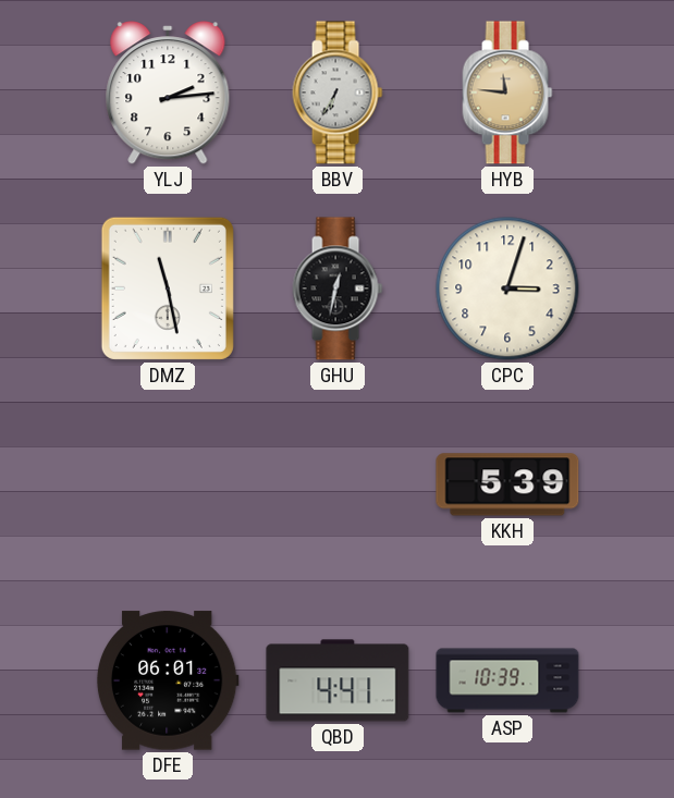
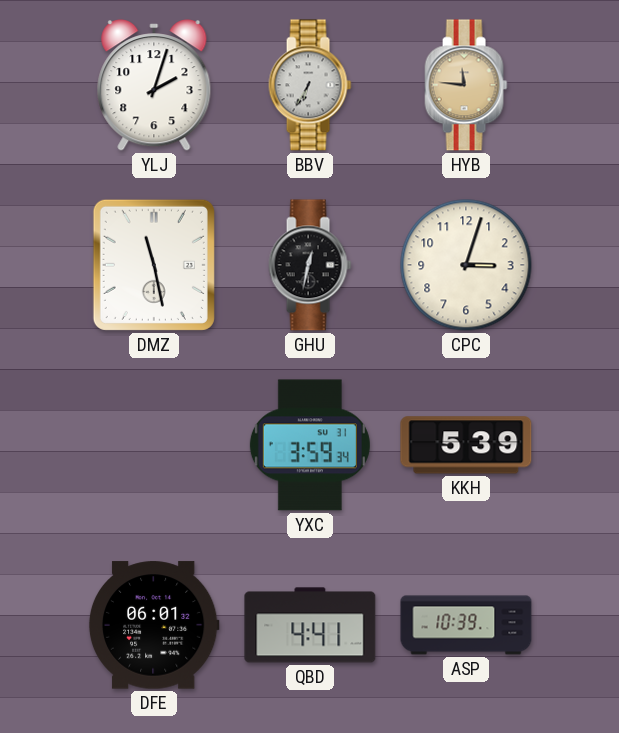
YLJ: 2:14 -> 2:03 (154, 85)
YXC: none -> 3:59 (310, 445)
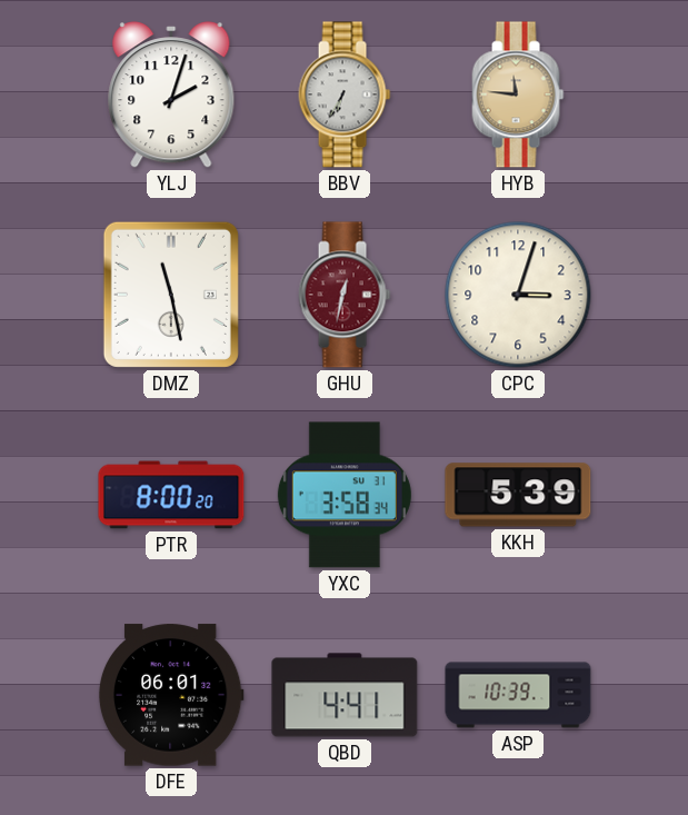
GHU dial: black -> burgundy (345, 295)
PTR: none -> 8:00 (171, 495)
YXC: 3:59 -> 3:58 (345, 495)
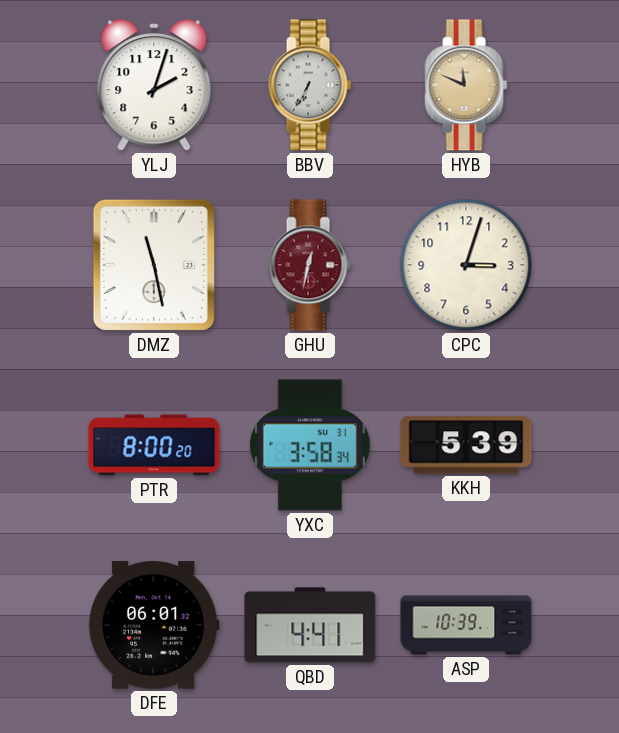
HYB: 11:46 -> 11:49 (466, 85)
